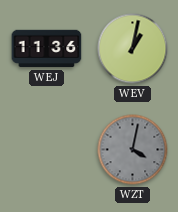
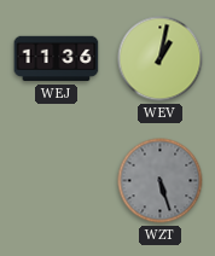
WZT: 4:02 -> 5:27 (161, 181)
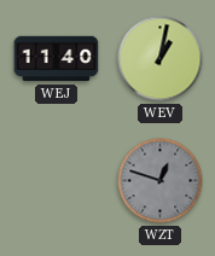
WEJ: 11:36 -> 11:40 (57, 59)
WZT: 5:27 -> 12:48 (161, 181)
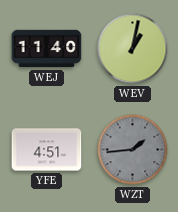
YFE: none -> 4:51 (47, 150)
WZT: 12:48 -> 1:44 (133, 150)
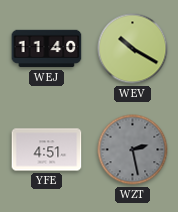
WEV: 1:02 -> 10:20 (133, 49)
WZT: 1:44 -> 2:28 (133, 150)
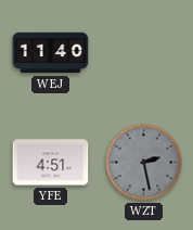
WEV: 10:20 -> none (133, 49)
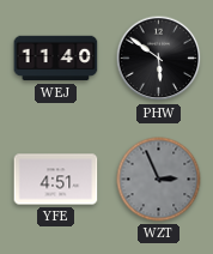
PHW: none -> 5:51 (159, 59)
WZT: 2:28 -> 2:56 (159, 180)
